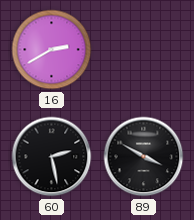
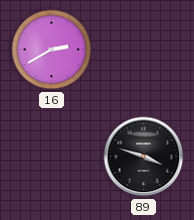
60: 2:28 -> none (52, 157)
89: 3:50 -> 3:48 (144, 157)
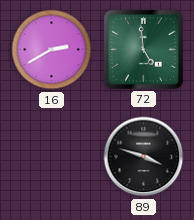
72: none -> 4:59 (143, 49)
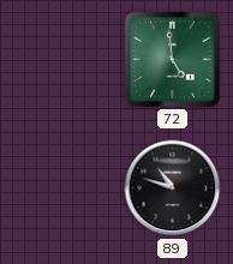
16: 2:40 -> none (52, 50)
89: 3:48 -> 10:48 (173, 188)
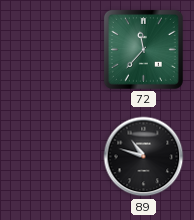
72: 4:59 -> 11:37 (143, 49)
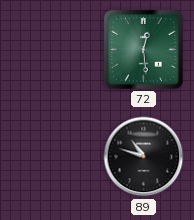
72: 11:37 -> 12:29 (143, 49)
